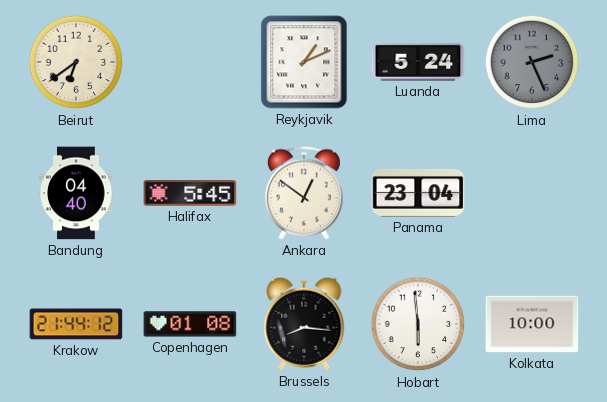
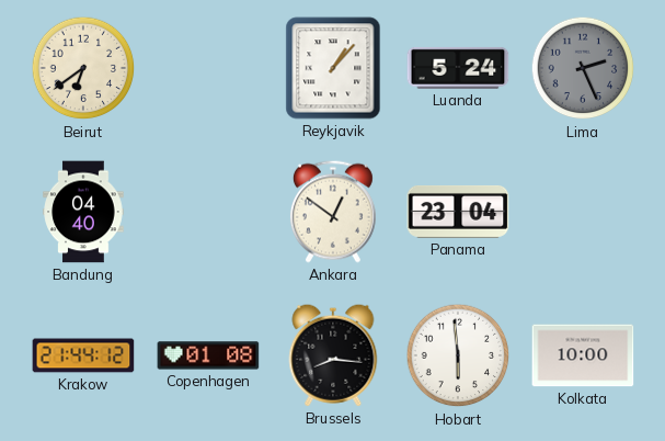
Reykjavik: 1:11 -> 1:07 (333, 68)
Halifax: 5:45 -> none (190, 193)
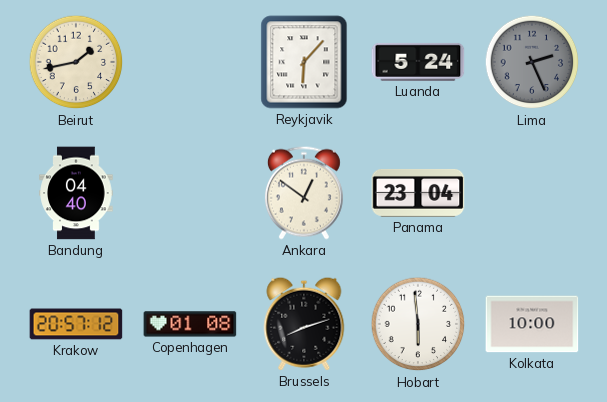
Beirut: 6:39 -> 1:43 (76, 62)
Reykjavik: 1:07 -> 6:07 (304, 62)
Krakow: 21:44 -> 20:57 (76, 324)
Brussels: 8:16 -> 8:12 (304, 324)
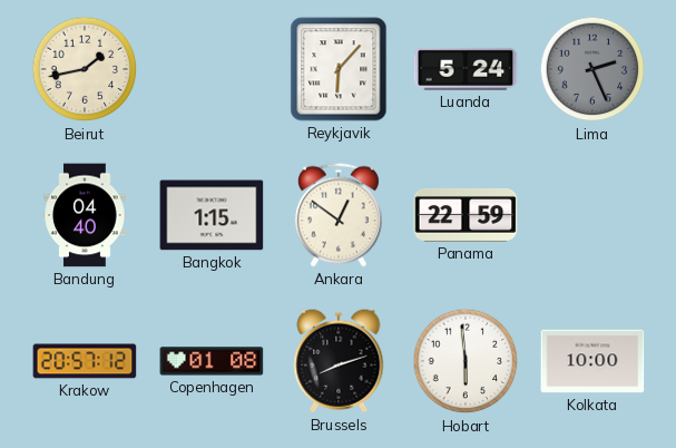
Bangkok: none -> 1:15 (212, 215)
Panama: 23:04 -> 22:59 (466, 215)
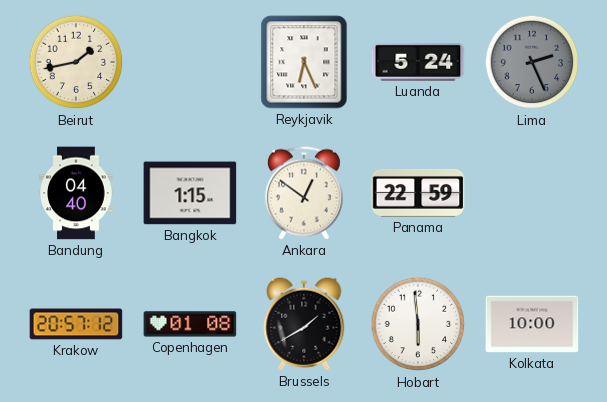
Reykjavik: 6:07 -> 6:26 (304, 62)
Brussels: 8:12 -> 1:40 (304, 324)
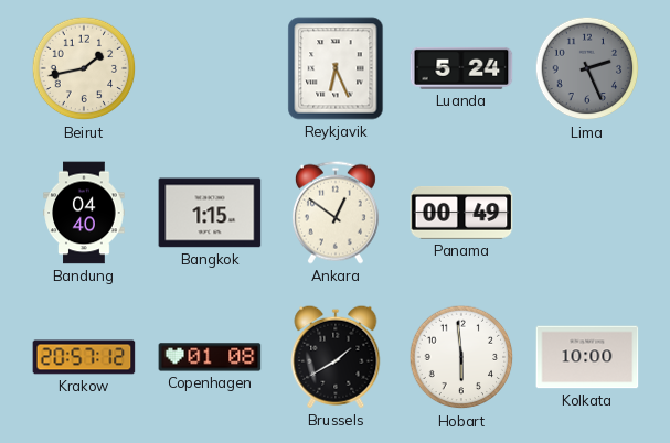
Panama: 22:59 -> 00:49 (461, 213)
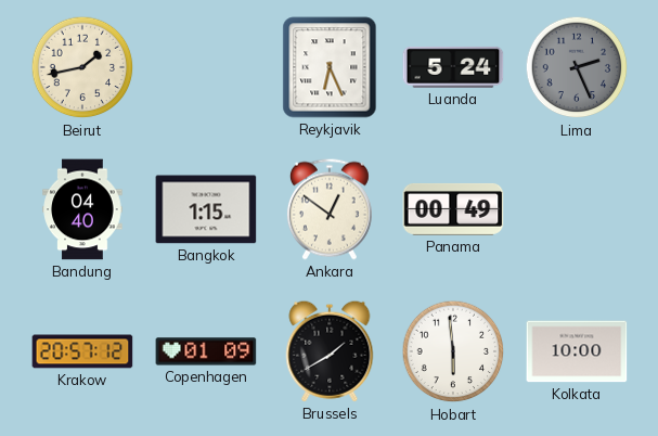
Copenhagen: 01:08 -> 01:09 (206, 351)
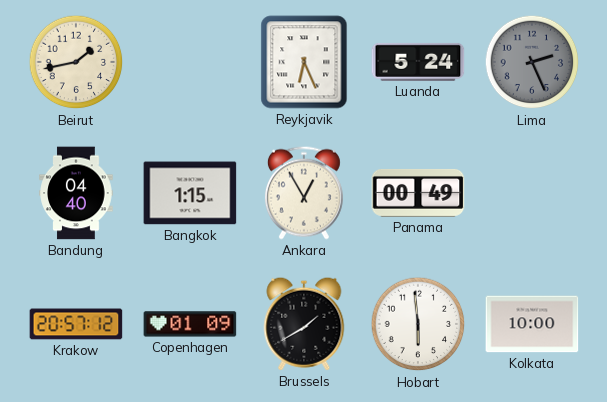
Ankara: 12:51 -> 12:55 (304, 193)
